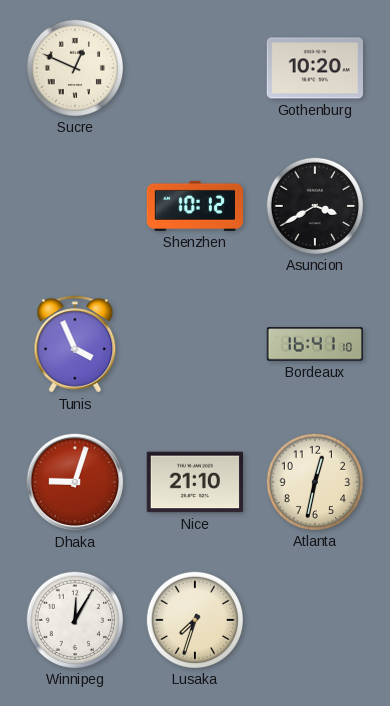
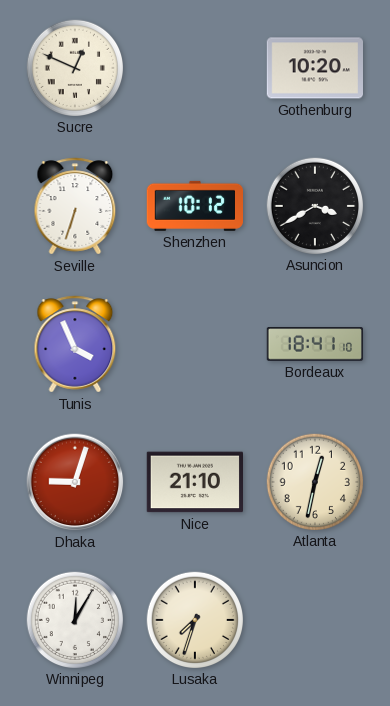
Seville: none -> 6:33 (75, 206)
Bordeaux: 16:41 -> 18:41 (315, 345)
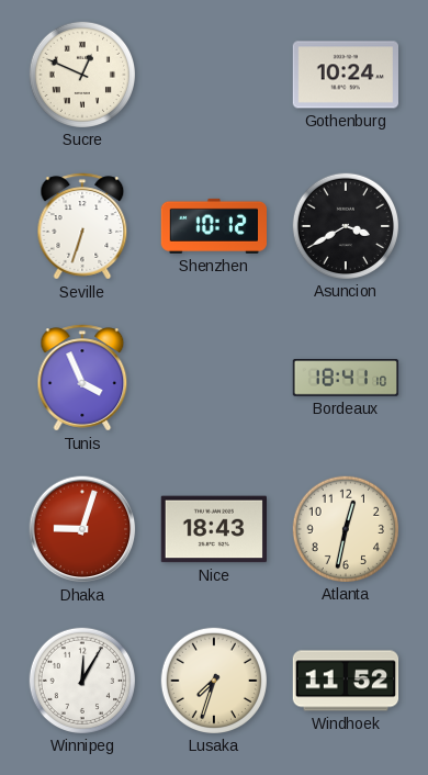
Gothenburg: 10:20 -> 10:24 (345, 75)
Nice: 21:10 -> 18:43 (213, 529)
Windhoek: none -> 11:52 (346, 681)
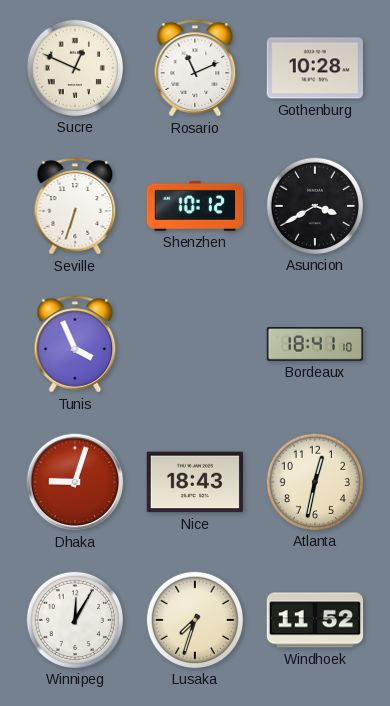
Rosario: none -> 11:11 (195, 68)
Gothenburg: 10:24 -> 10:28 (314, 68)
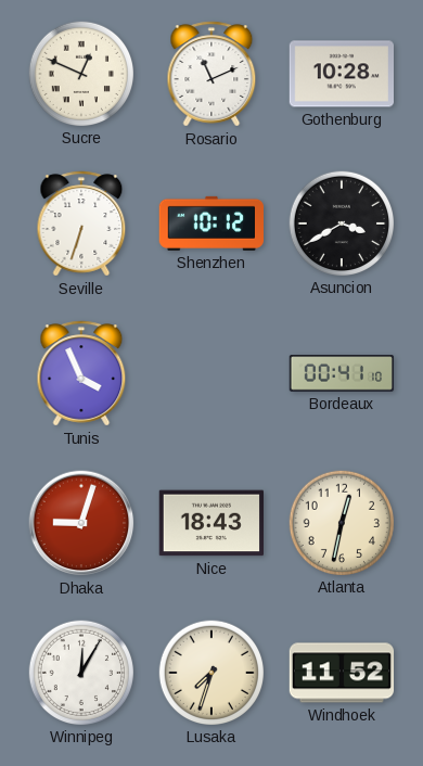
Bordeaux: 18:41 -> 00:41 (342, 374)
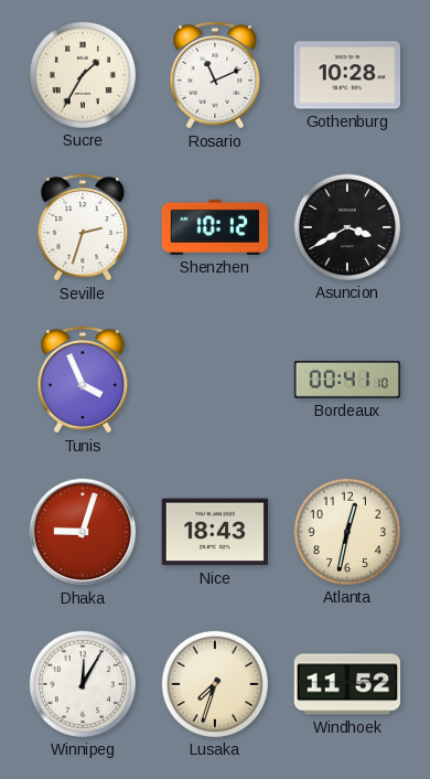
Sucre: 12:49 -> 1:35 (82, 74)
Seville: 6:33 -> 2:33 (83, 227)
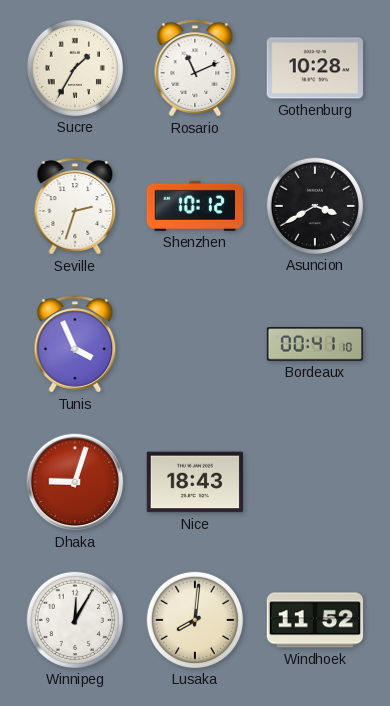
Atlanta: 12:32 -> none (346, 531)
Lusaka: 7:33 -> 8:01 (194, 619)
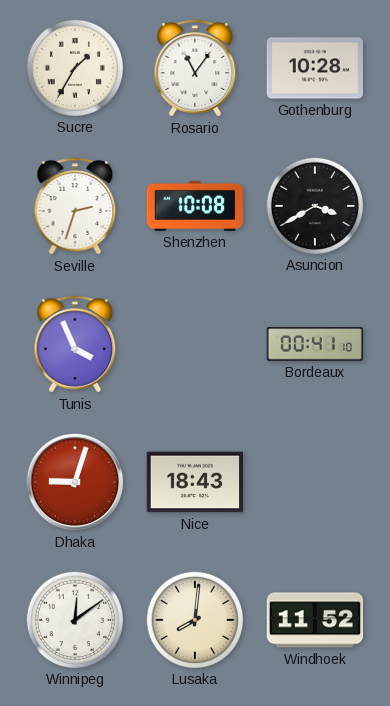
Rosario: 11:11 -> 11:06 (195, 68)
Shenzhen: 10:12 -> 10:08 (194, 206)
Winnipeg: 12:05 -> 12:09 (74, 619)
